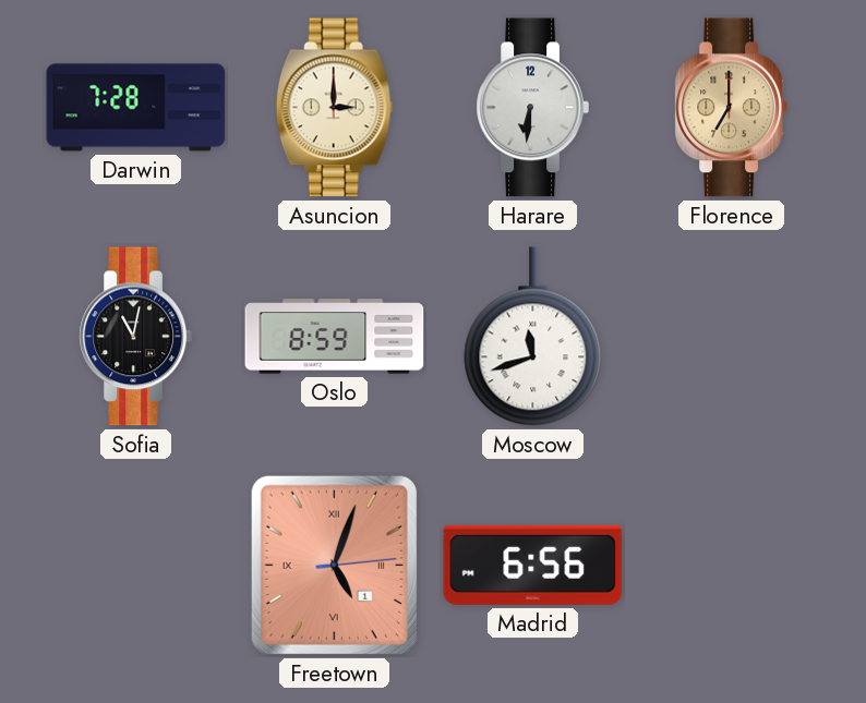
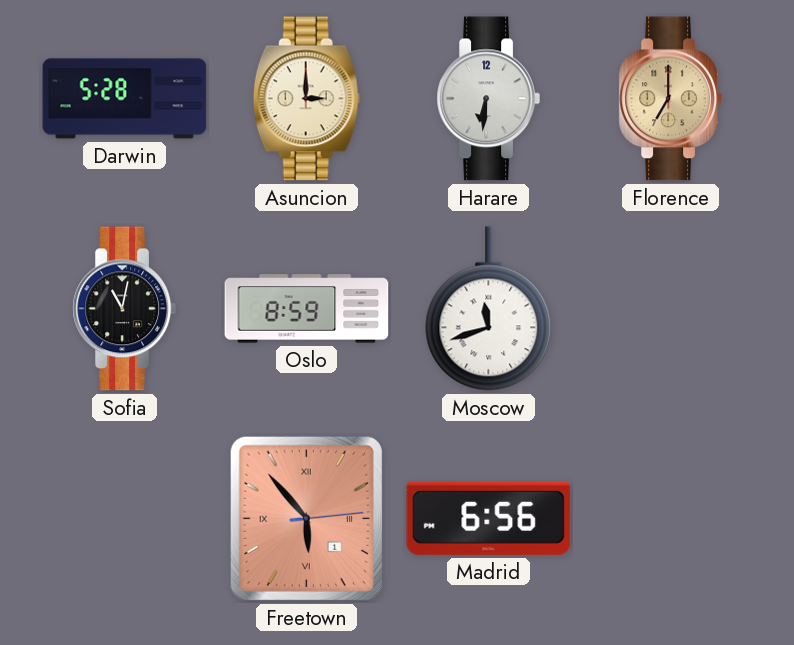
Darwin: 7:28 -> 5:28 (125, 99)
Freetown: 5:03 -> 5:53 (306, 518)
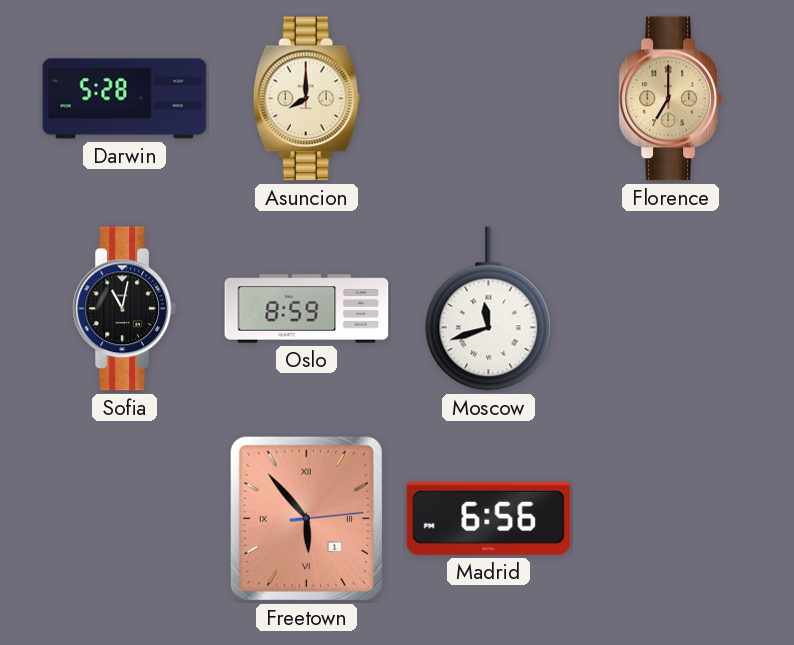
Asuncion: 3:00 -> 8:00 (306, 99)
Harare: 6:31 -> none (488, 99)
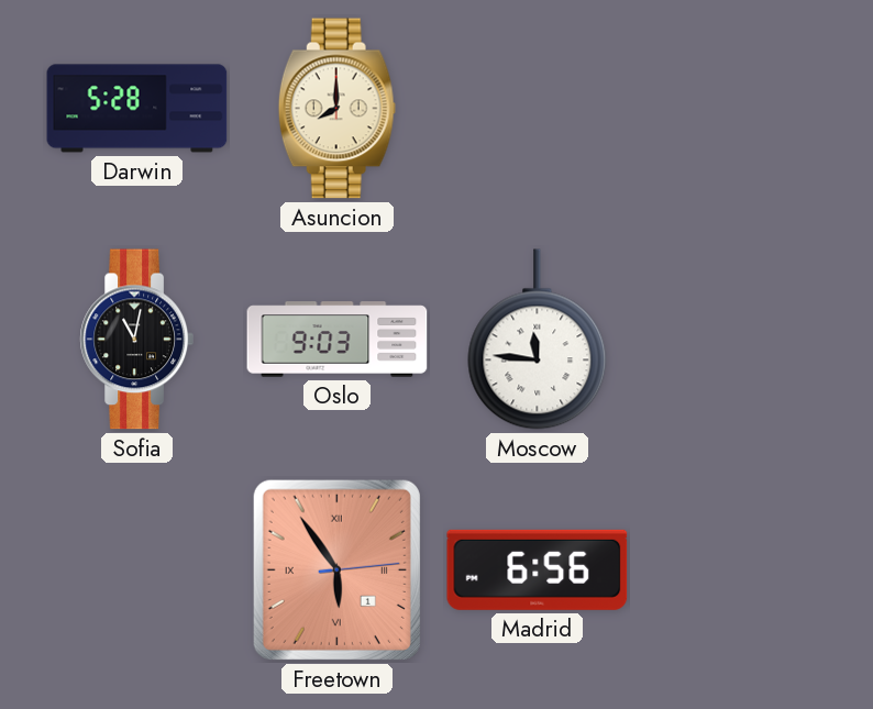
Florence: 7:00 -> none (670, 99)
Oslo: 8:59 -> 9:03 (338, 340)
Moscow: 11:42 -> 11:46 (538, 340)
Freetown: 5:53 -> 5:54 (336, 569)
